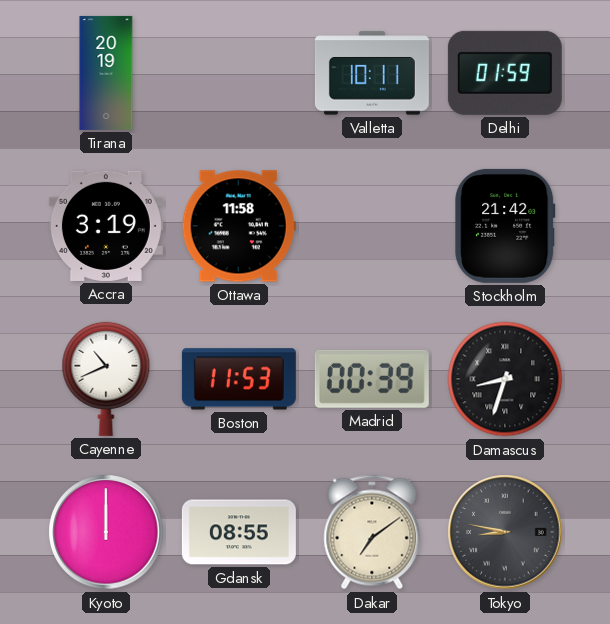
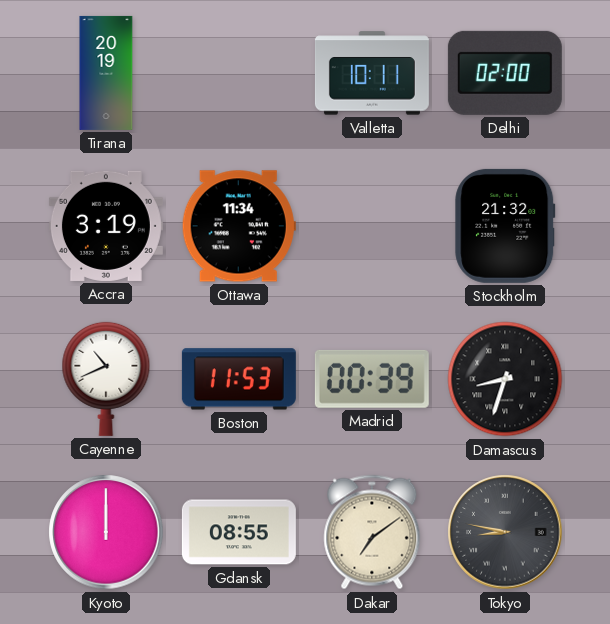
Delhi: 01:59 -> 02:00 (505, 73)
Ottawa: 11:58 -> 11:34 (239, 226)
Stockholm: 21:42 -> 21:32 (505, 226)
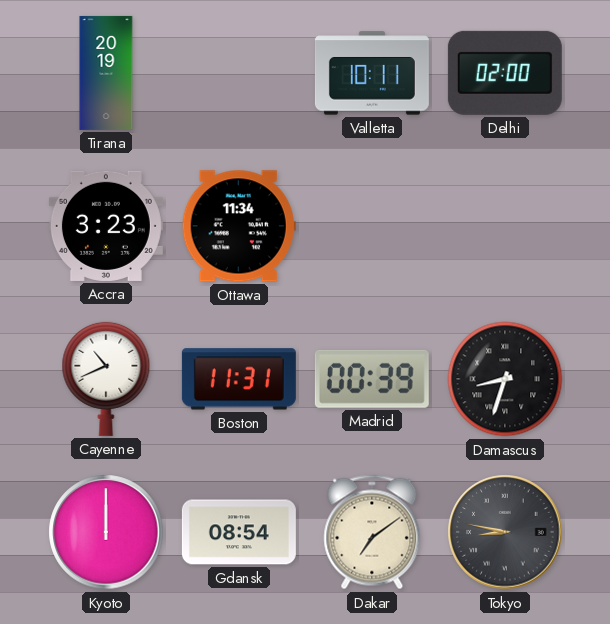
Accra: 3:19 -> 3:23 (106, 226)
Stockholm: 21:32 -> none (505, 226)
Boston: 11:53 -> 11:31 (239, 379)
Gdansk: 08:55 -> 08:54 (239, 532)
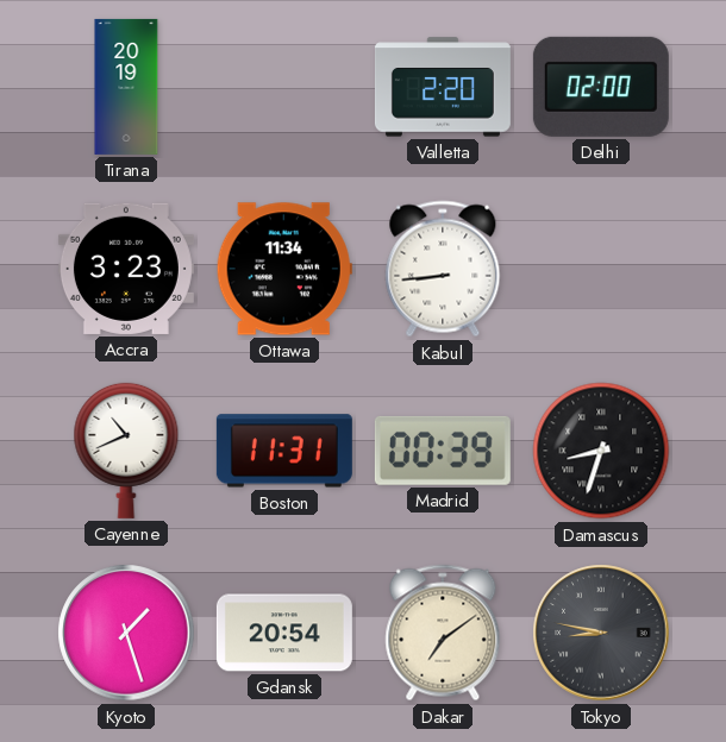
Valletta: 10:11 -> 2:20 (443, 87)
Kabul: none -> 8:44 (443, 269)
Kyoto: 12:00 -> 1:27 (126, 633)
Gdansk: 08:54 -> 20:54 (284, 633)
